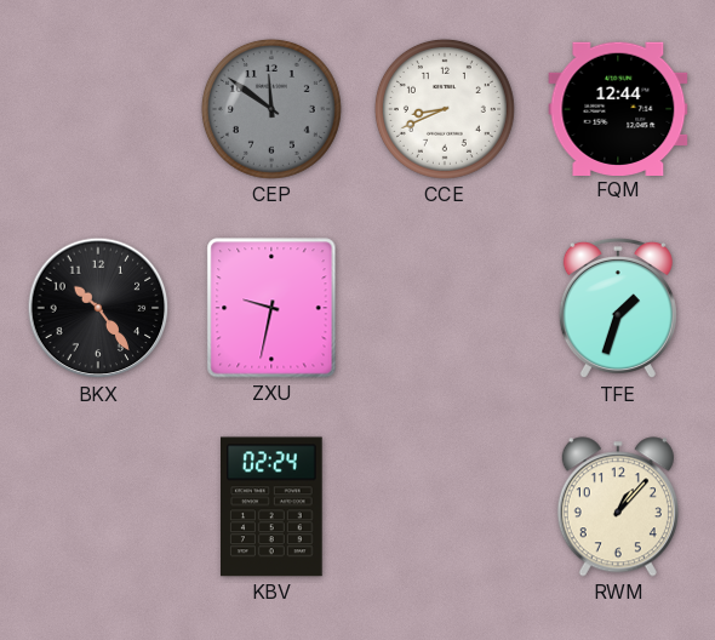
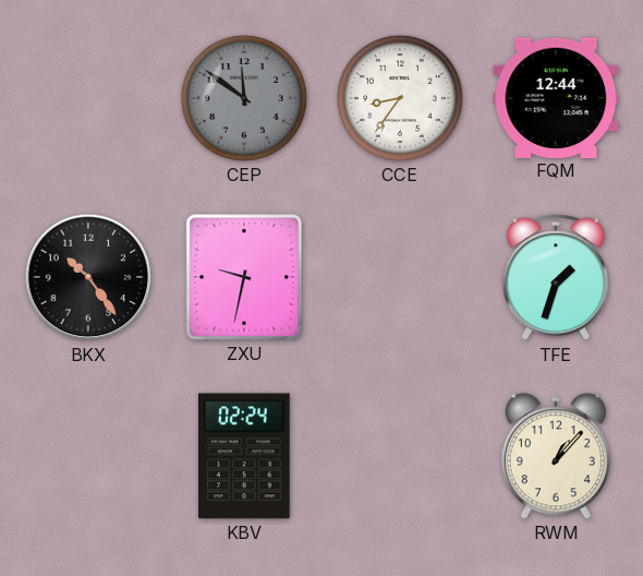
CCE: 8:41 -> 8:36 (400, 98)
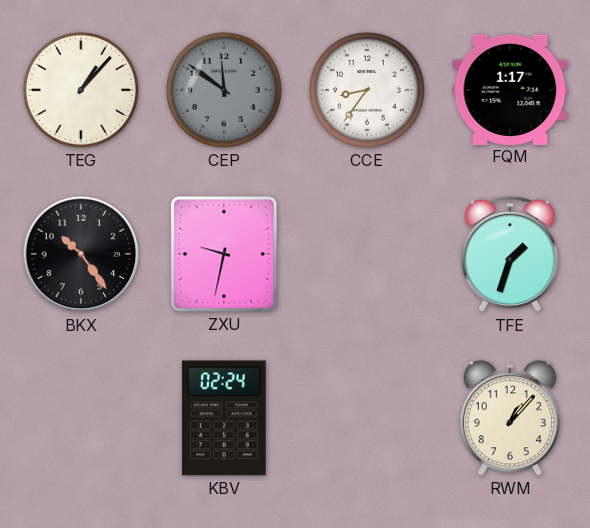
TEG: none -> 1:07 (81, 90)
FQM: 12:44 -> 1:17 (510, 89)
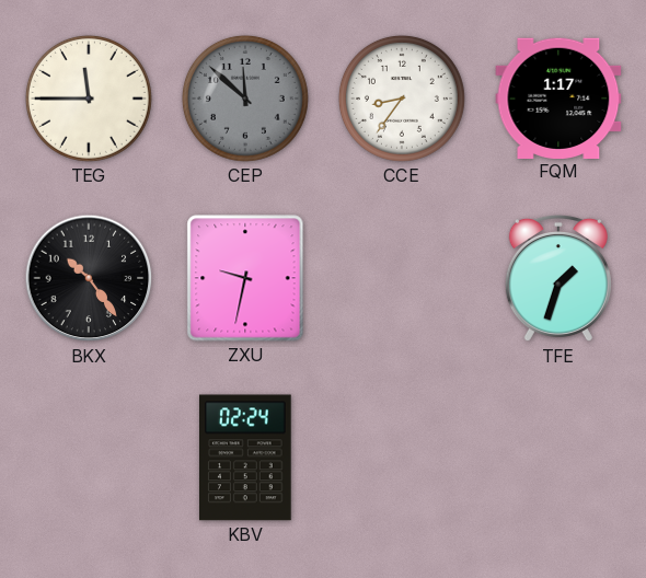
TEG: 1:07 -> 11:45 (89, 99)
CEP: 11:51 -> 11:52 (245, 99)
RWM: 1:07 -> none (510, 418)
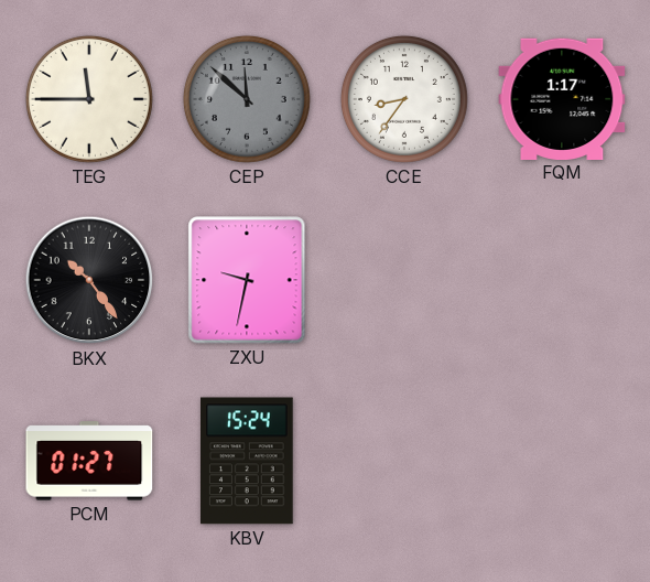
TFE: 1:33 -> none (558, 278)
PCM: none -> 01:27 (89, 461)
KBV: 02:24 -> 15:24 (248, 461)
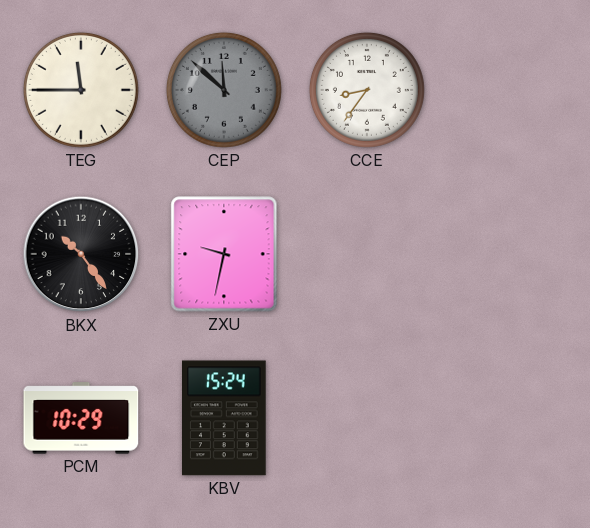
FQM: 1:17 -> none (562, 98)
PCM: 01:27 -> 10:29 (81, 418)
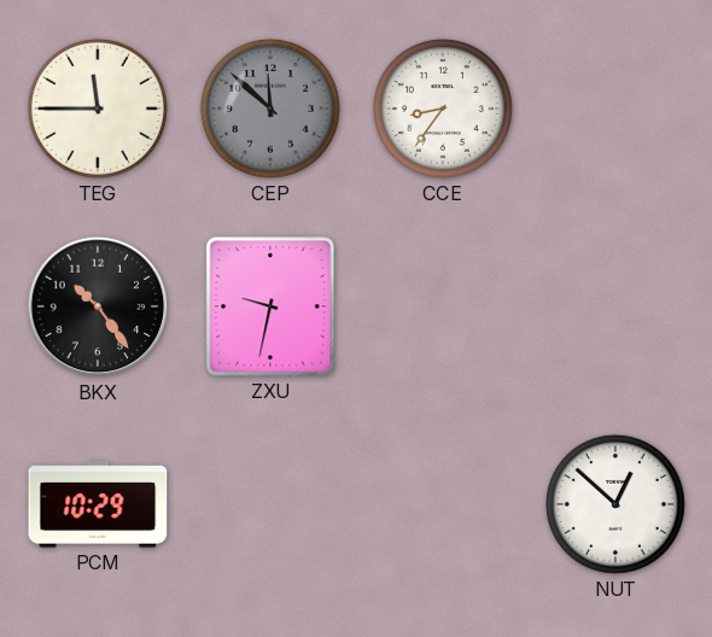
KBV: 15:24 -> none (225, 418)
NUT: none -> 12:52 (615, 504)
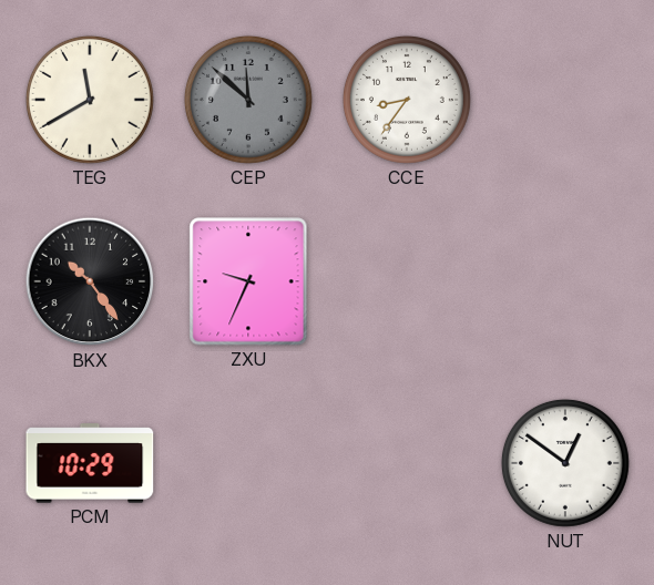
TEG: 11:45 -> 11:40 (90, 100)
ZXU: 9:32 -> 9:34 (248, 281)
NUT: 12:52 -> 12:51 (565, 463)
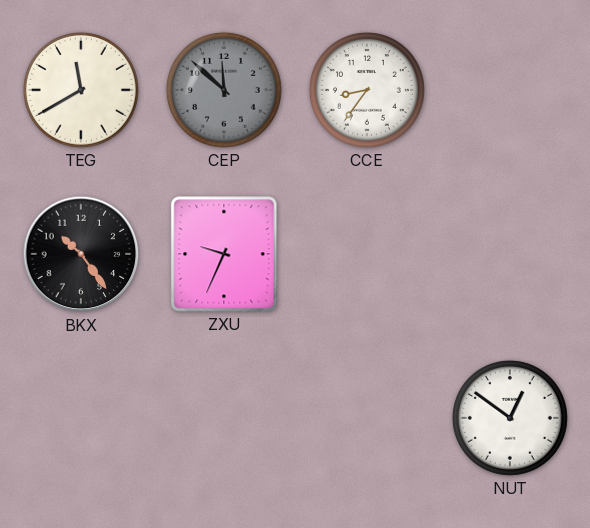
PCM: 10:29 -> none (90, 463)
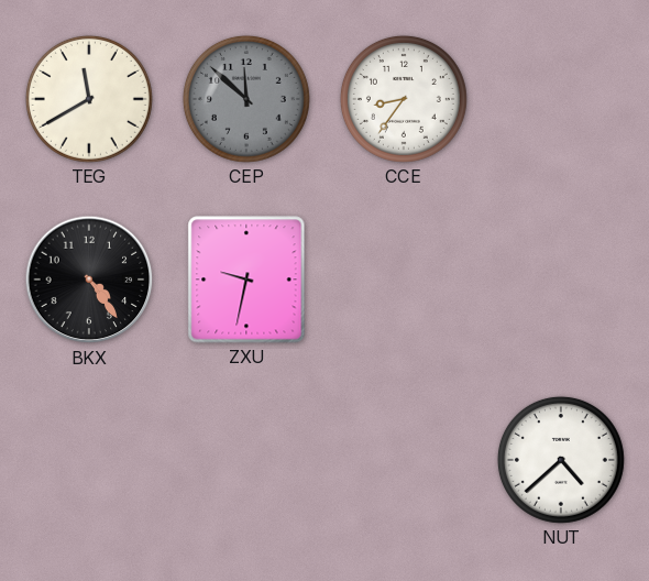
BKX: 10:24 -> 4:24 (89, 279)
ZXU: 9:34 -> 9:32 (246, 279)
NUT: 12:51 -> 4:38 (561, 460)
